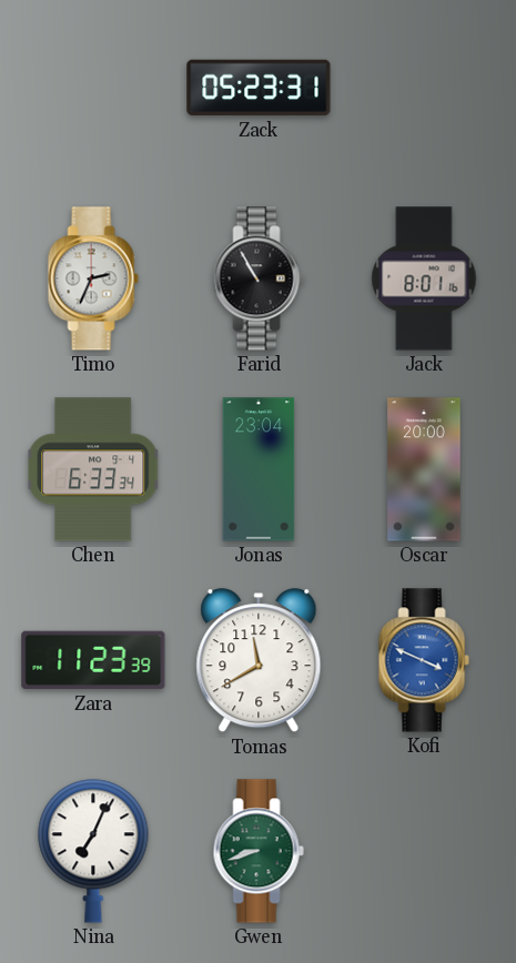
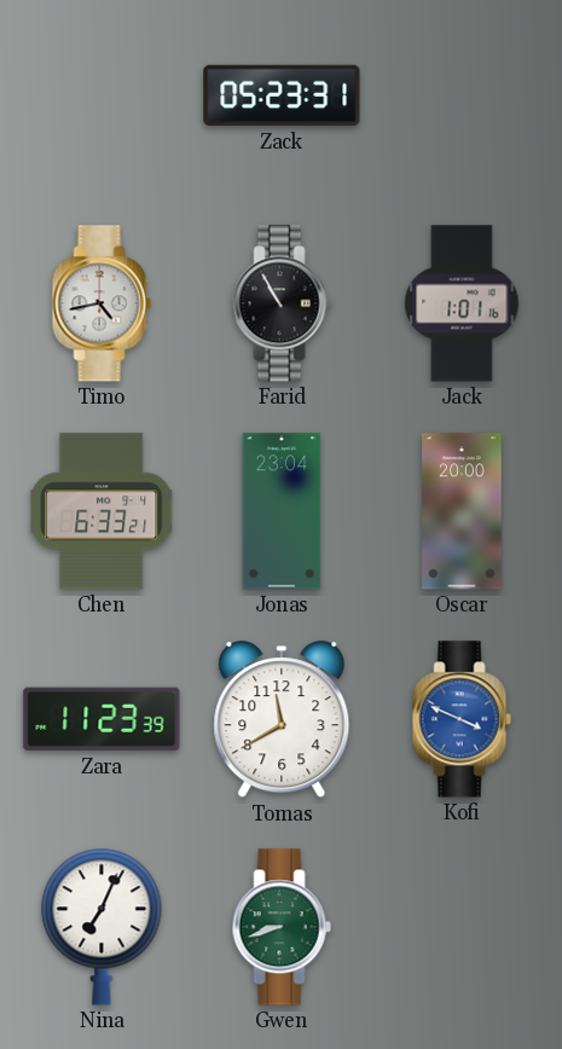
Timo: 2:34 -> 4:43 (102, 303)
Jack: 8:01 -> 1:01 (462, 303)
Chen: 6:33:34 -> 6:33:21 (102, 511)
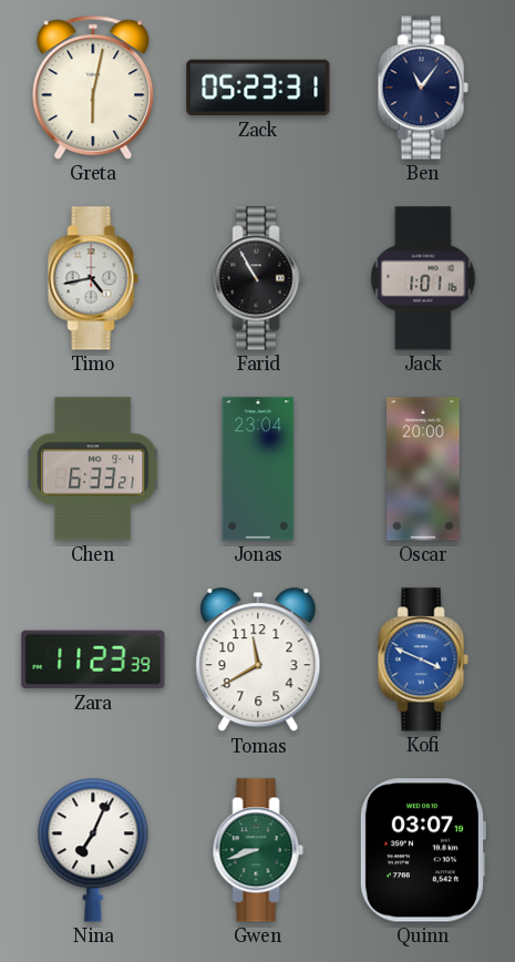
Greta: none -> 6:02 (93, 88)
Ben: none -> 11:06 (423, 88)
Quinn: none -> 03:07 (422, 850)
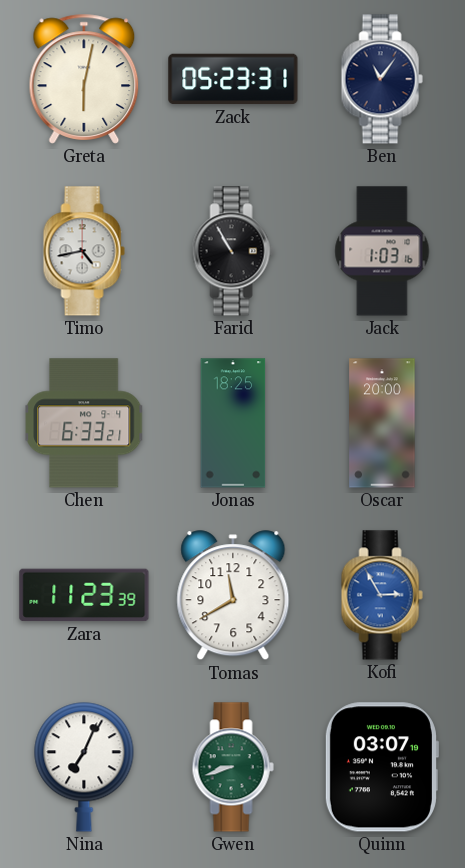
Jack: 1:01 -> 1:03 (382, 251)
Jonas: 23:04 -> 18:25 (233, 423)
Kofi: 3:49 -> 2:55 (382, 595)
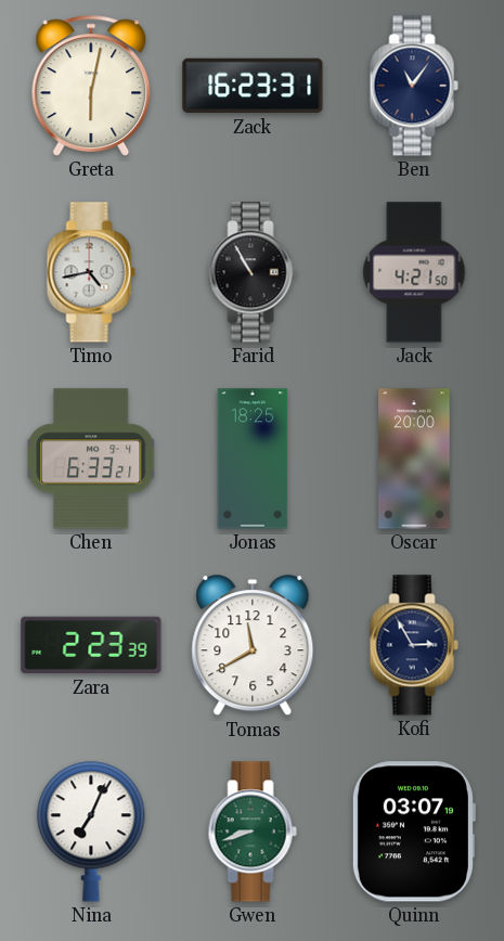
Zack: 05:23 -> 16:23 (253, 86)
Jack: 1:03 -> 4:21 (414, 272)
Zara: 11:23 -> 2:23 (91, 645)
Kofi dial: blue -> navy (414, 645)
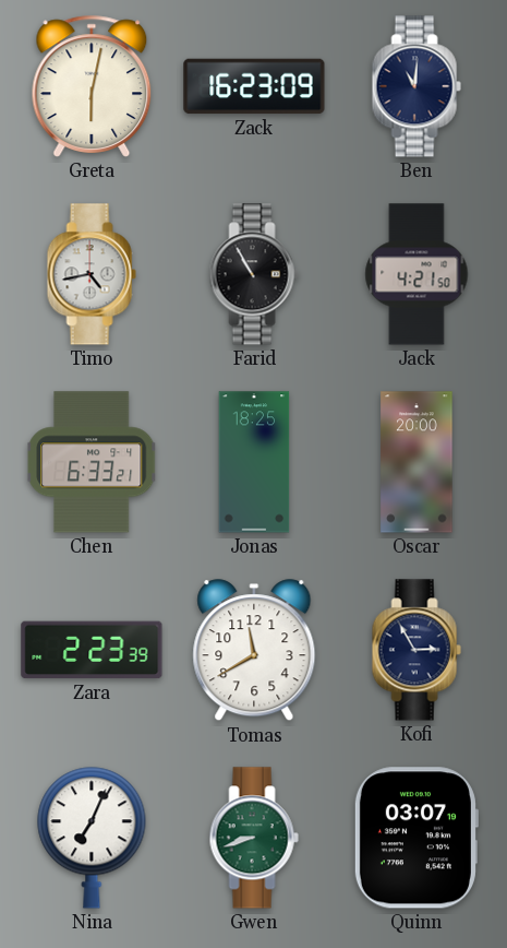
Zack: 16:23:31 -> 16:23:09 (254, 86)
Ben: 11:06 -> 11:01 (417, 86)
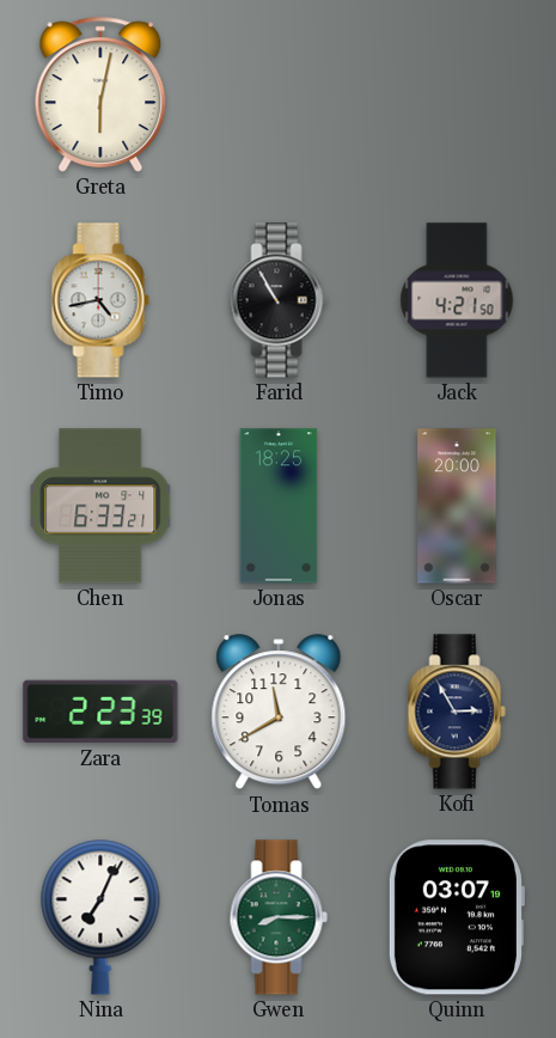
Zack: 16:23 -> none (254, 86)
Ben: 11:01 -> none (417, 86)
Gwen: 8:42 -> 8:15 (279, 917)
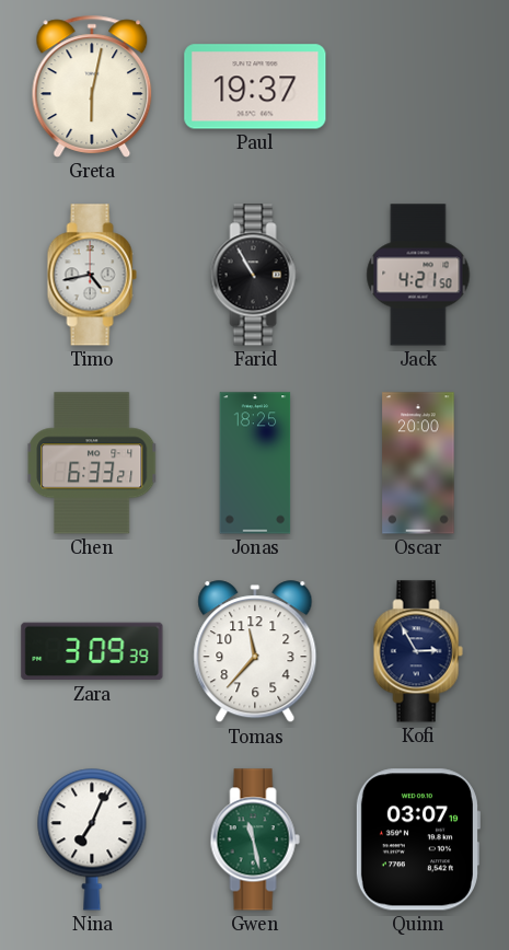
Paul: none -> 19:37 (255, 86)
Zara: 2:23 -> 3:09 (92, 651)
Tomas: 11:40 -> 11:37 (255, 652)
Gwen: 8:15 -> 11:28 (255, 839)
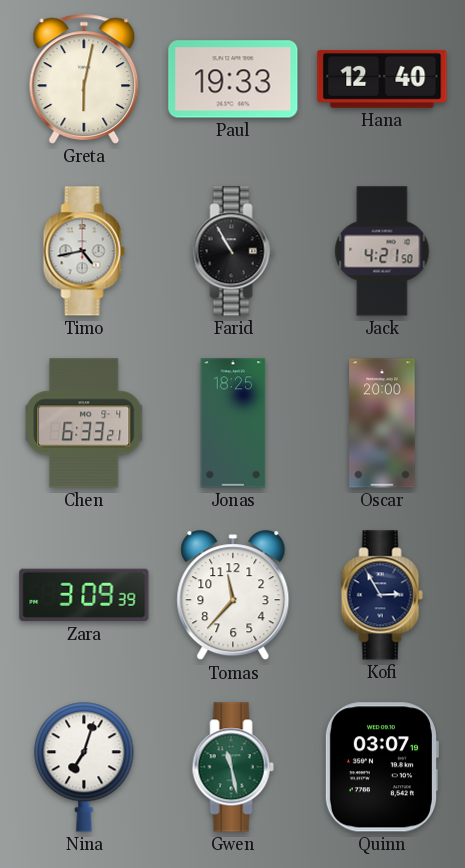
Paul: 19:37 -> 19:33 (233, 79)
Hana: none -> 12:40 (382, 79)
Nina: 7:04 -> 7:03 (84, 767)
